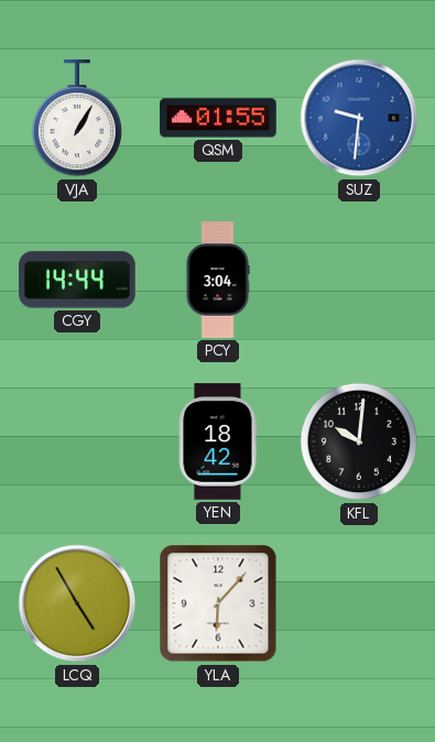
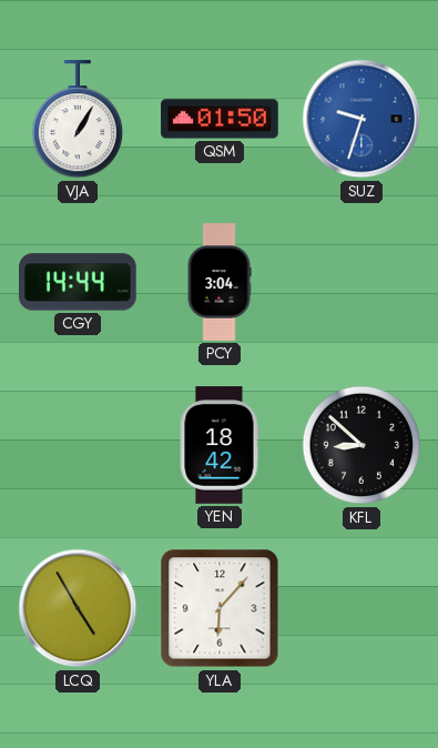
QSM: 01:55 -> 01:50 (220, 119)
SUZ: 9:31 -> 9:33 (361, 119)
KFL: 10:01 -> 8:52 (361, 445)
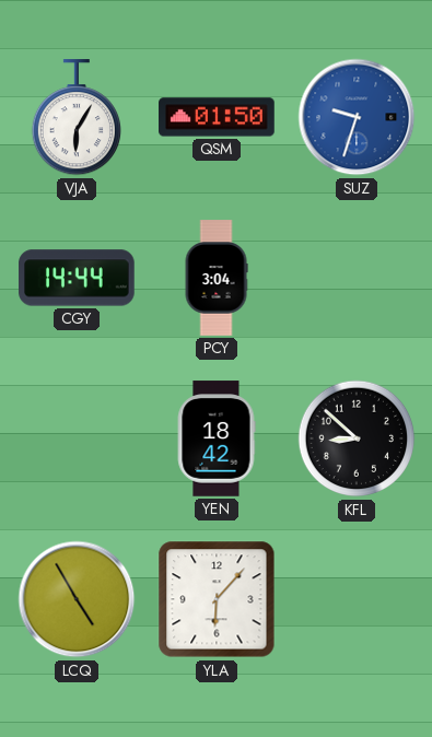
VJA: 1:05 -> 6:05 (75, 118)
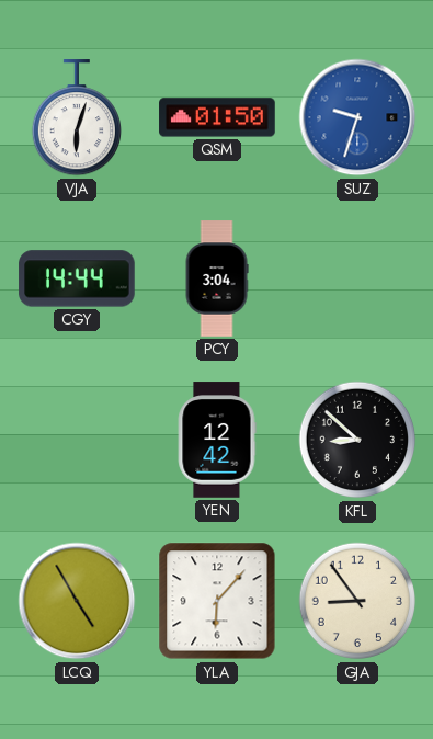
VJA: 6:05 -> 6:03 (76, 118)
YEN: 18:42 -> 12:42 (217, 440)
GJA: none -> 8:54 (357, 601)
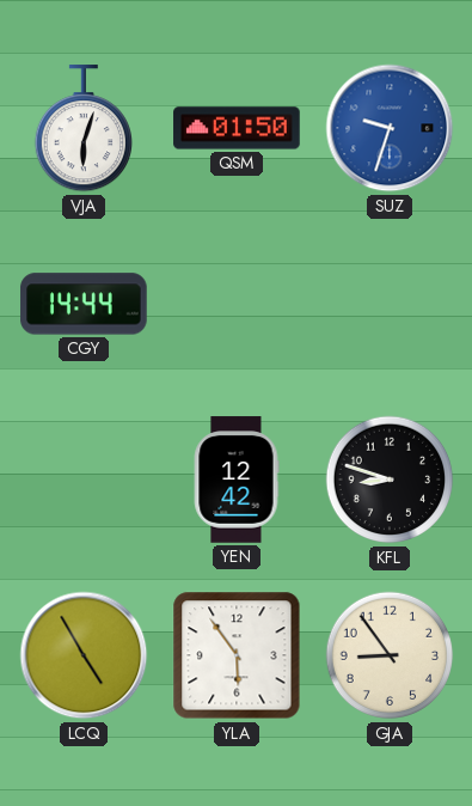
PCY: 3:04 -> none (217, 278)
KFL: 8:52 -> 8:48 (390, 480)
YLA: 6:07 -> 5:54 (237, 655)
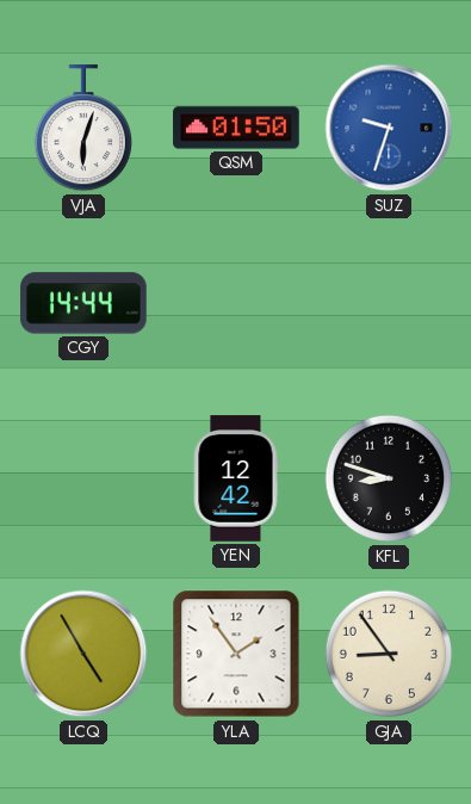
YLA: 5:54 -> 1:54 (236, 654)
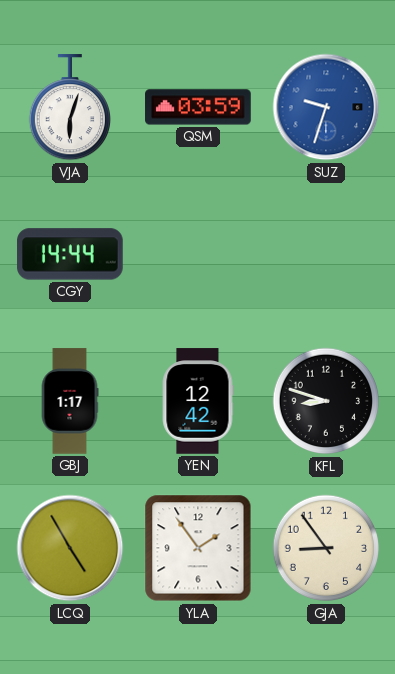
QSM: 01:50 -> 03:59 (198, 107)
GBJ: none -> 1:17 (70, 401)
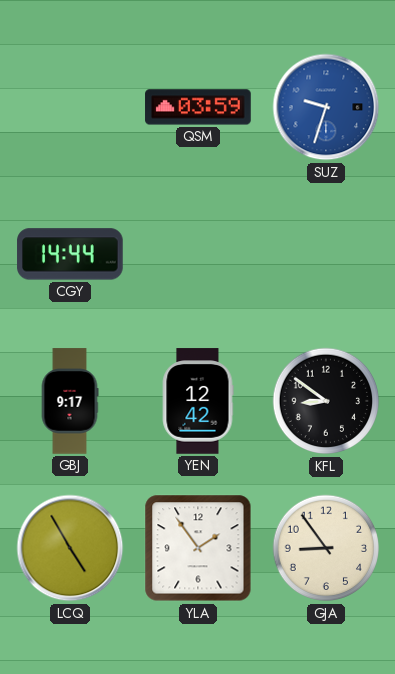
VJA: 6:03 -> none (69, 108)
GBJ: 1:17 -> 9:17 (70, 401)
KFL: 8:48 -> 8:51 (326, 401)
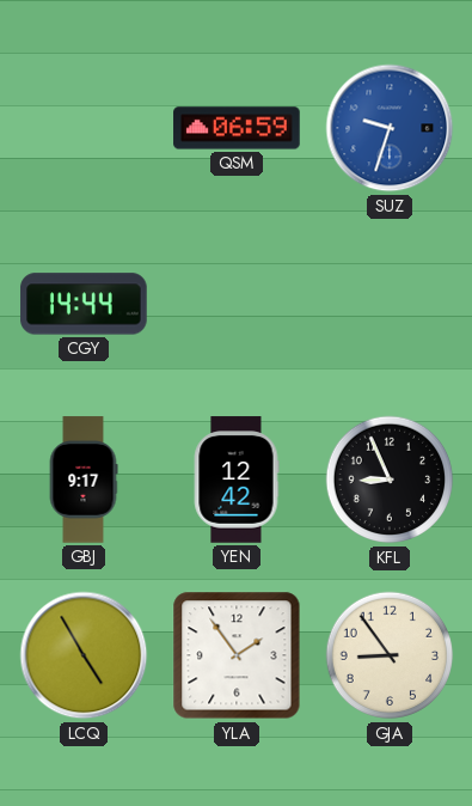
QSM: 03:59 -> 06:59 (237, 128)
KFL: 8:51 -> 8:56 (390, 480)
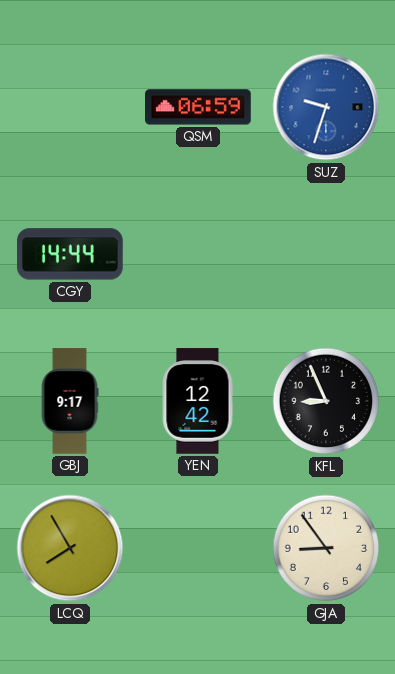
LCQ: 4:55 -> 7:55 (70, 548)
YLA: 1:54 -> none (237, 655)
